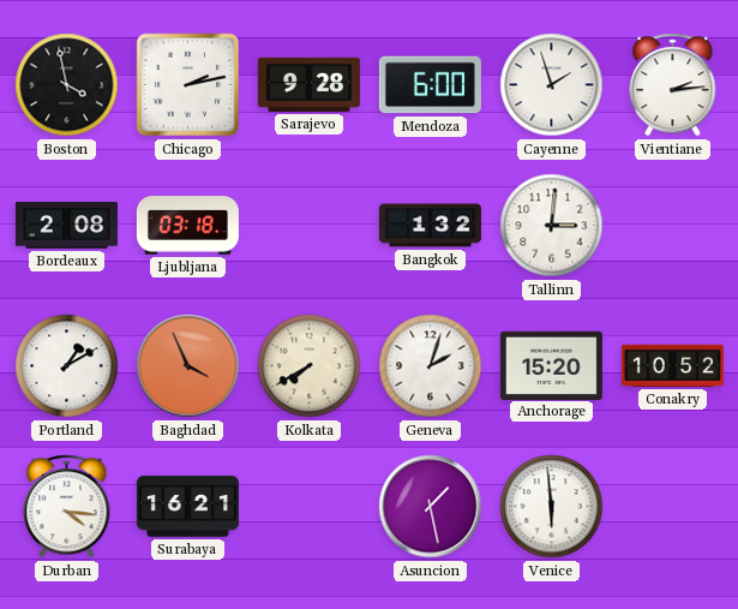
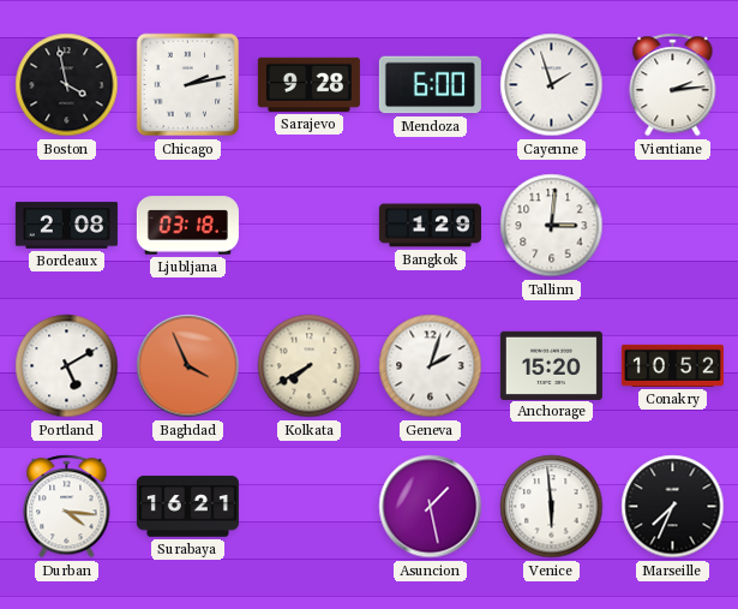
Bangkok: 1:32 -> 1:29 (430, 226)
Portland: 1:10 -> 5:10 (67, 366)
Marseille: none -> 7:34 (673, 507)
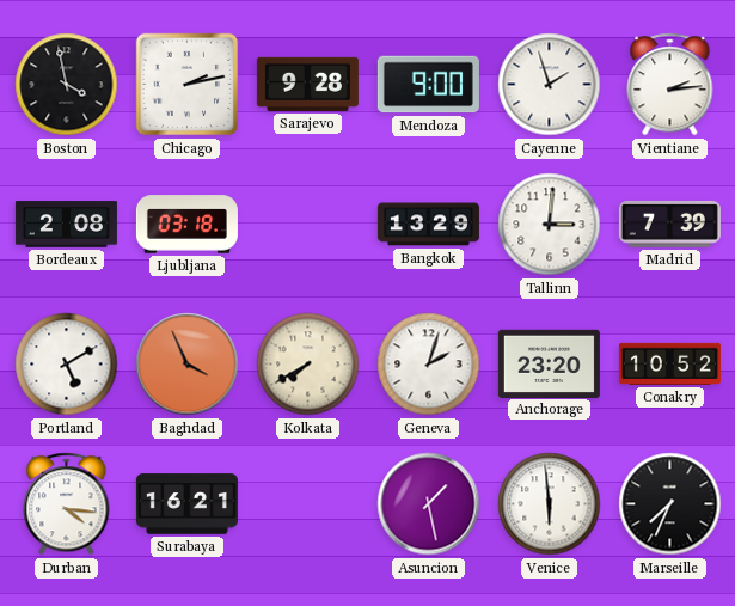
Mendoza: 6:00 -> 9:00 (428, 85)
Bangkok: 1:29 -> 13:29 (428, 225)
Madrid: none -> 7:39 (669, 225)
Anchorage: 15:20 -> 23:20 (549, 363)
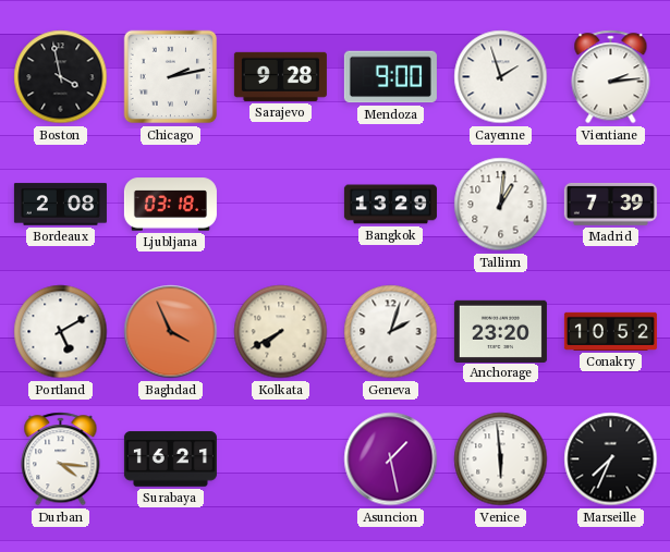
Tallinn: 3:01 -> 1:01 (501, 205)
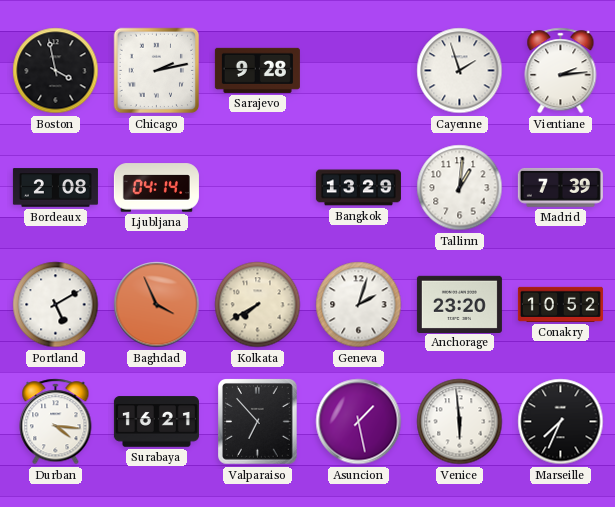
Mendoza: 9:00 -> none (390, 77)
Ljubljana: 03:18 -> 04:14 (156, 188)
Valparaiso: none -> 6:53 (258, 422)
